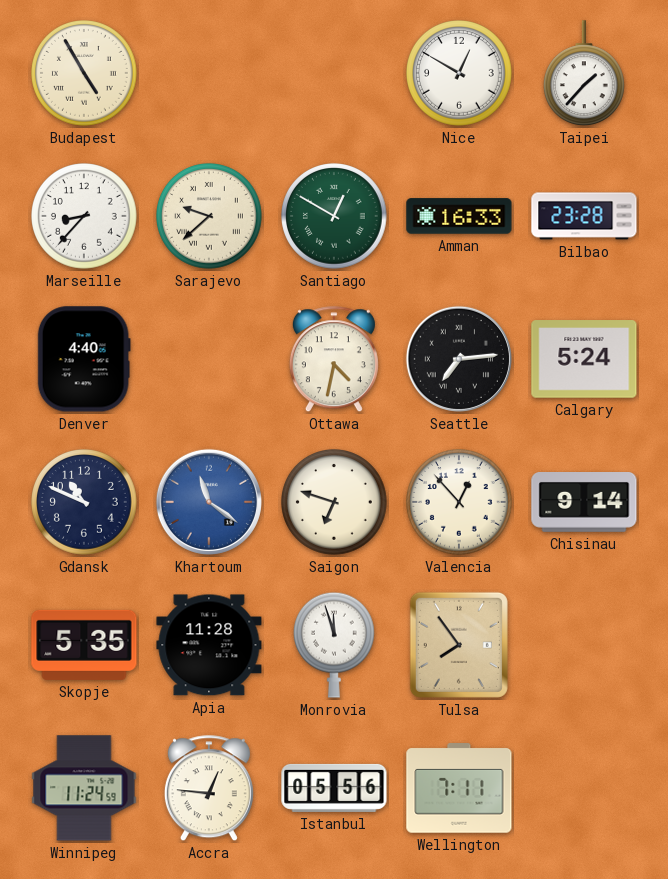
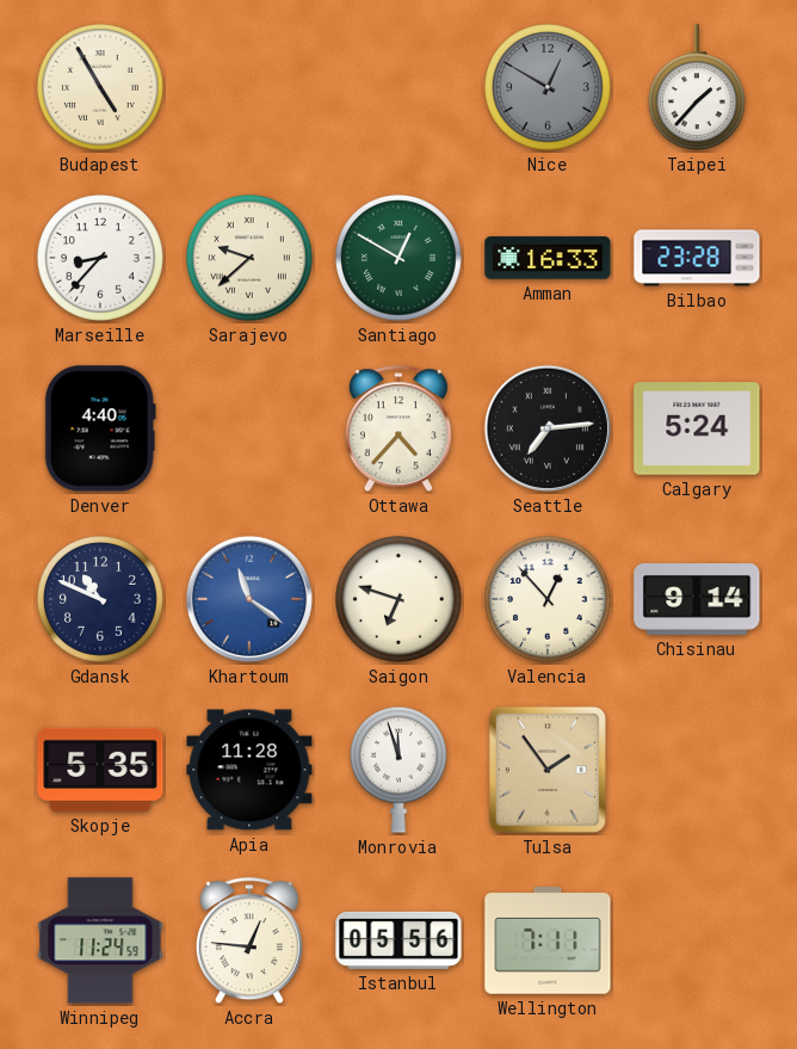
Nice dial: white -> grey (549, 88)
Ottawa: 4:32 -> 4:37 (398, 430)
Tulsa: 7:54 -> 1:54 (548, 770)
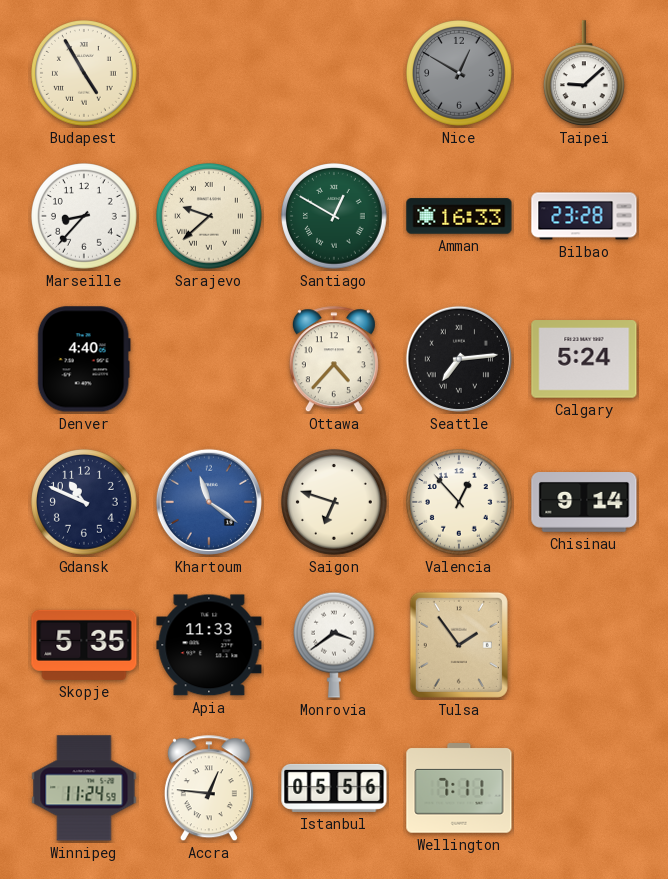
Taipei: 1:37 -> 9:08 (584, 74)
Apia: 11:28 -> 11:33 (209, 645)
Monrovia: 11:57 -> 3:39 (334, 645)
